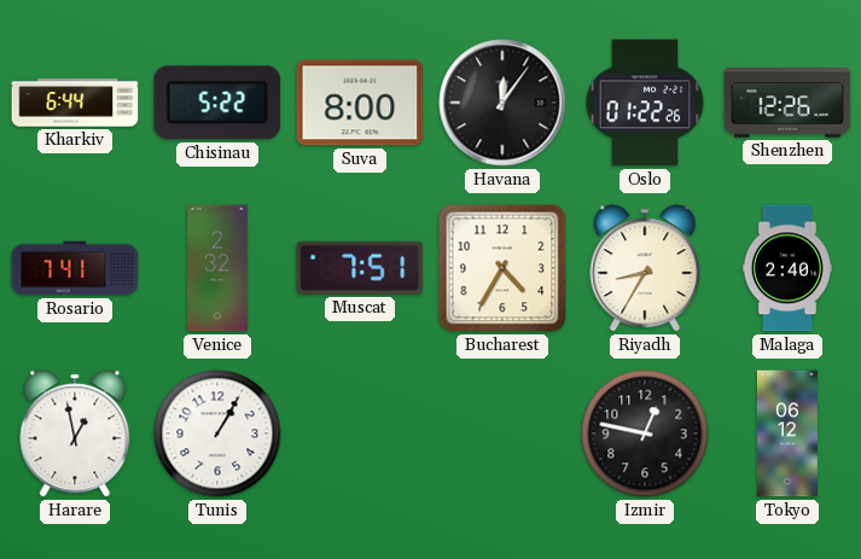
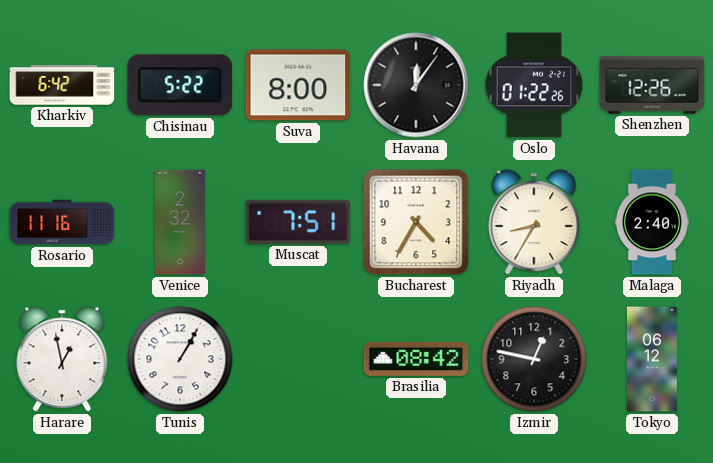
Kharkiv: 6:44 -> 6:42 (62, 85)
Rosario: 7:41 -> 11:16 (62, 222)
Brasilia: none -> 08:42 (416, 359)
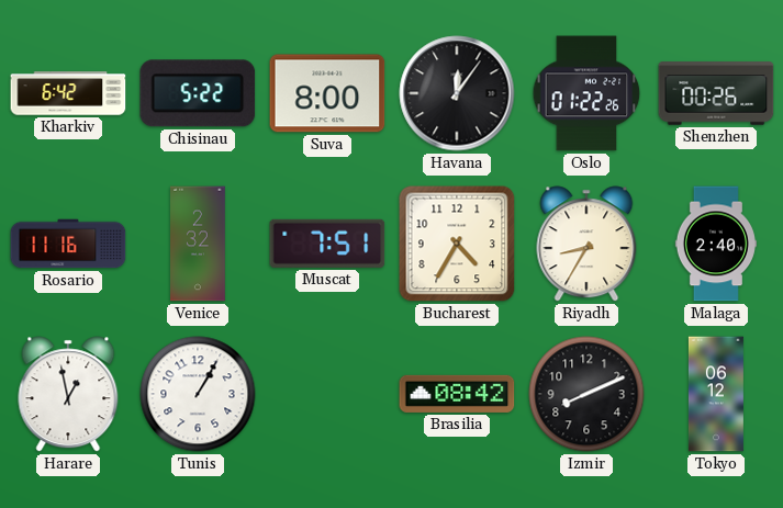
Shenzhen: 12:26 -> 00:26 (716, 93)
Izmir: 12:47 -> 8:11 (586, 394)
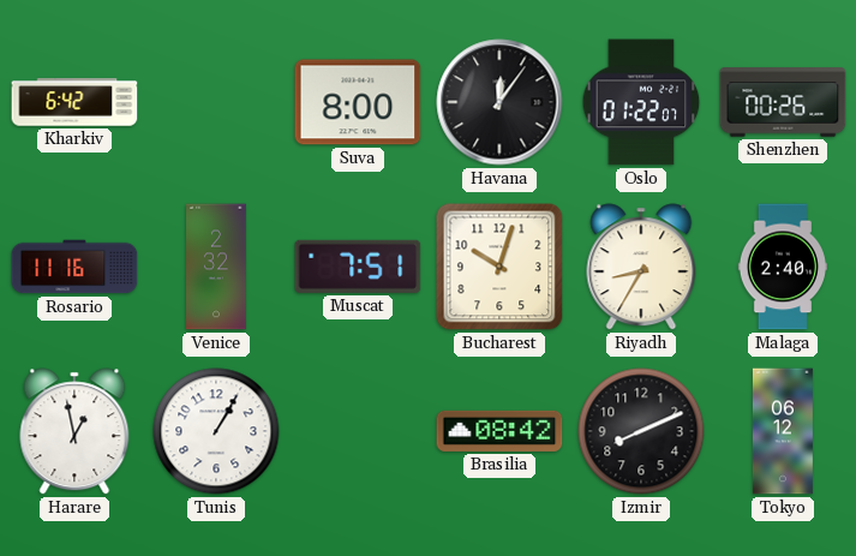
Chisinau: 5:22 -> none (198, 93)
Oslo: 01:22:26 -> 01:22:07 (641, 102)
Bucharest: 4:35 -> 10:03 (499, 267)
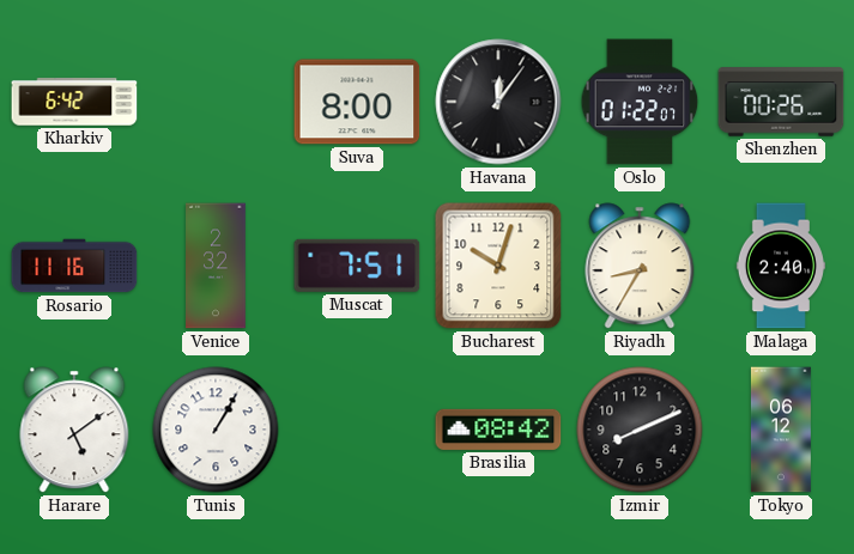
Harare: 12:58 -> 5:09 (74, 430)
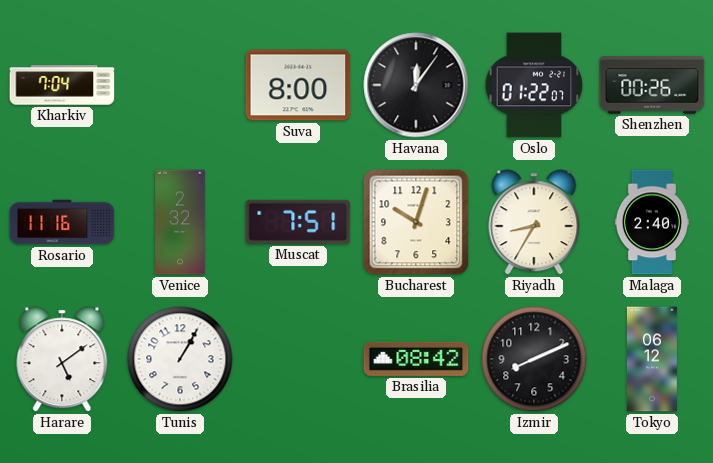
Kharkiv: 6:42 -> 7:04 (62, 85)
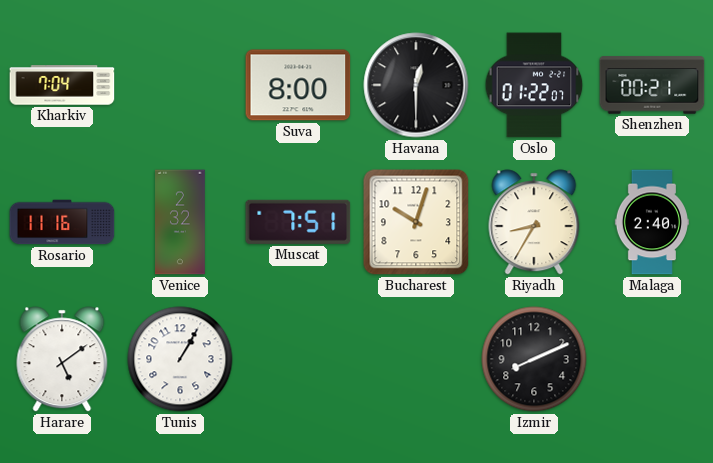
Havana: 12:06 -> 12:30 (416, 85)
Shenzhen: 00:26 -> 00:21 (652, 85)
Brasilia: 08:42 -> none (416, 359)
Tokyo: 06:12 -> none (652, 359)
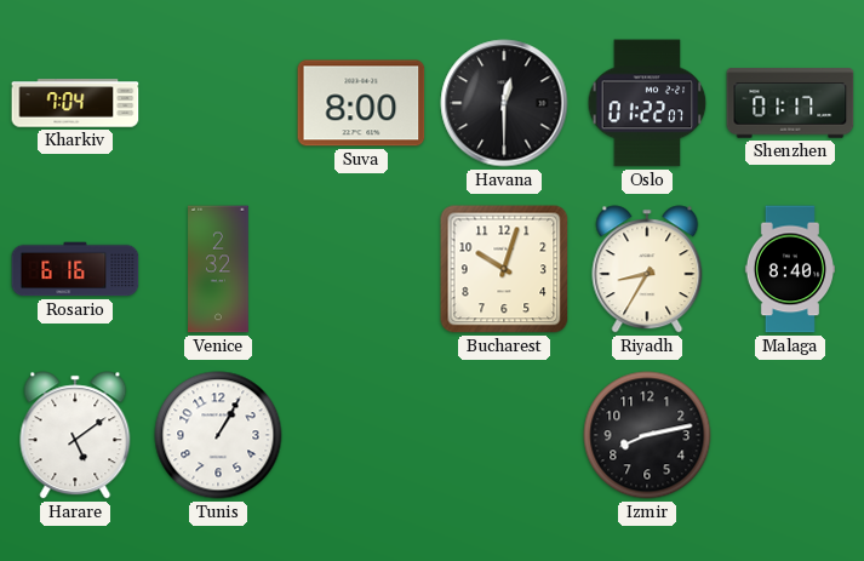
Shenzhen: 00:21 -> 01:17 (790, 103)
Rosario: 11:16 -> 6:16 (75, 269)
Muscat: 7:51 -> none (298, 222)
Malaga: 2:40 -> 8:40 (790, 269)
Izmir: 8:11 -> 8:13 (647, 435)
